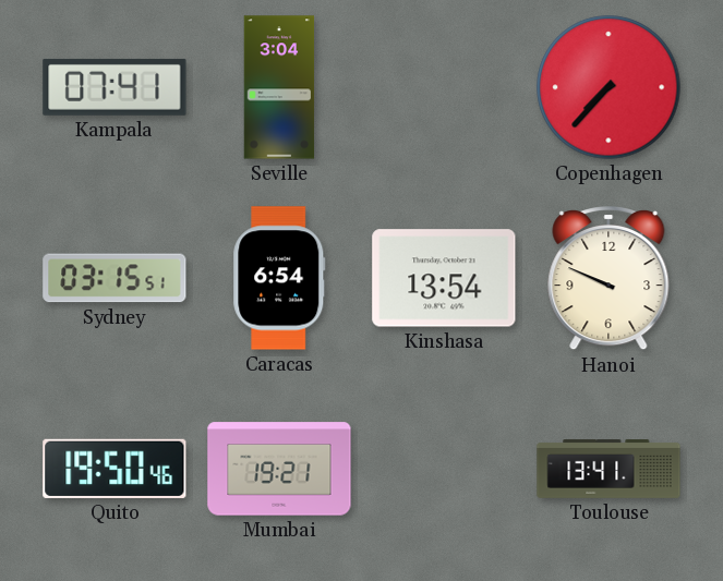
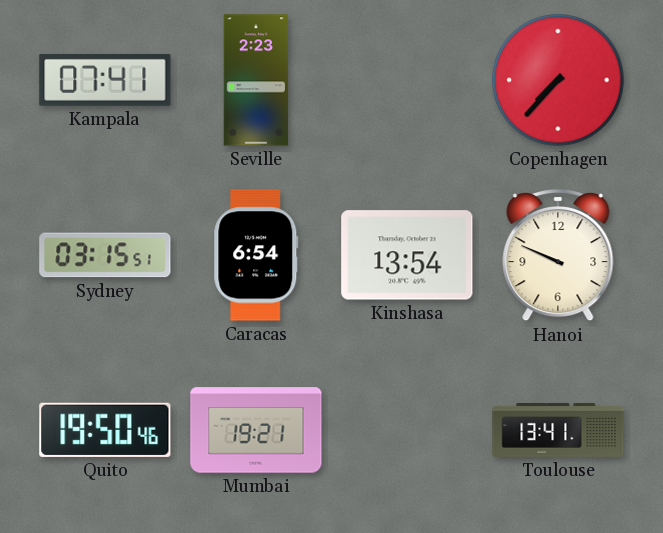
Seville: 3:04 -> 2:23 (256, 80)
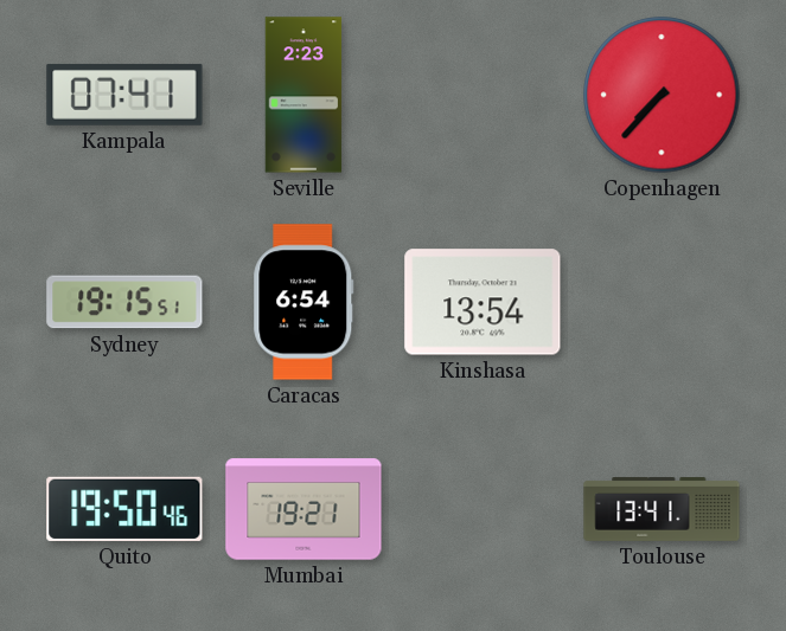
Sydney: 03:15 -> 19:15 (124, 302)
Hanoi: 9:49 -> none (558, 256)
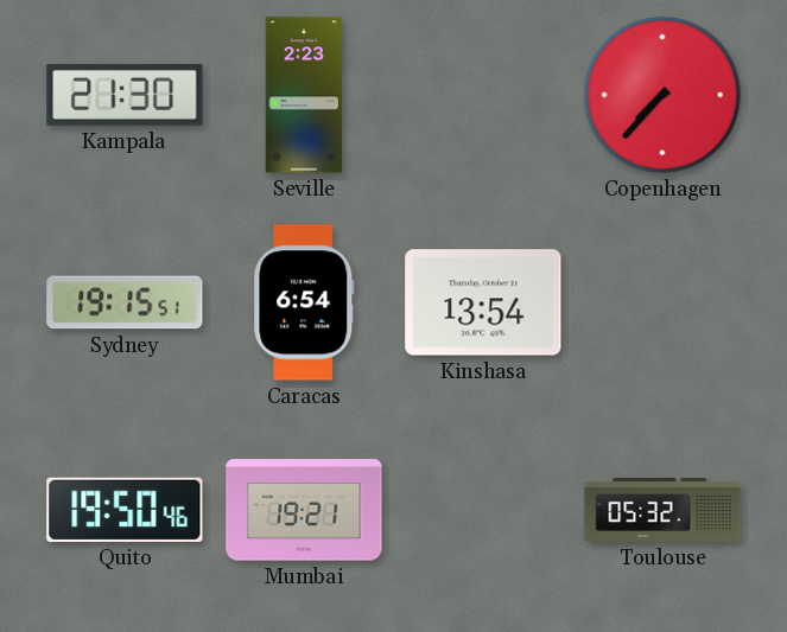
Kampala: 07:41 -> 21:30 (125, 95)
Toulouse: 13:41 -> 05:32 (662, 511)
